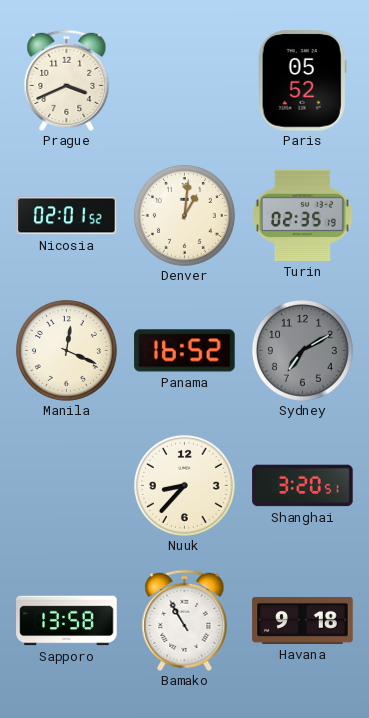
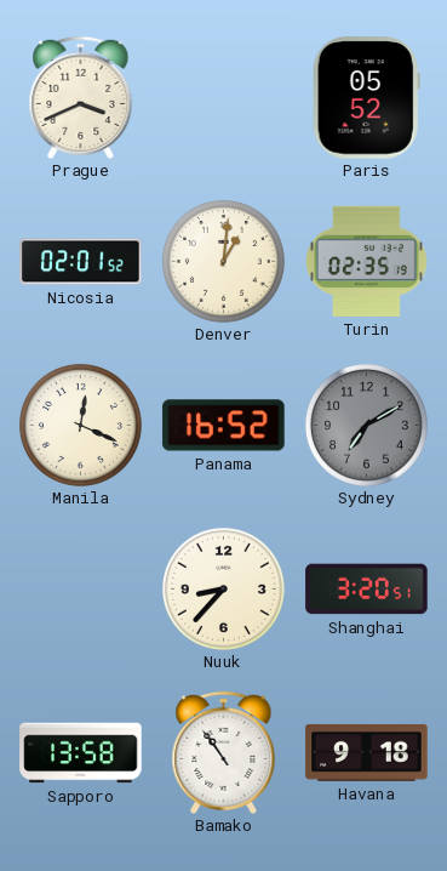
Bamako: 10:55 -> 10:54 (224, 752)
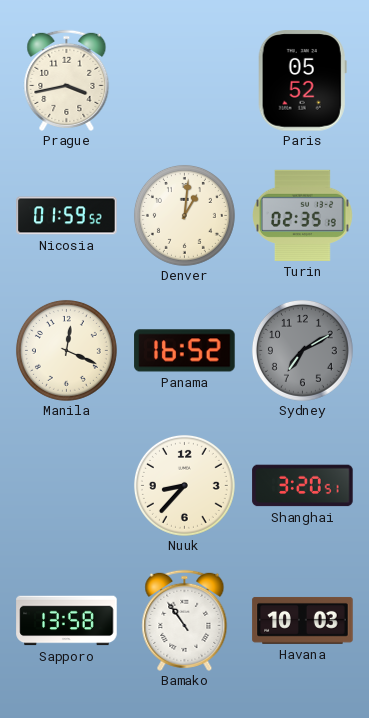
Prague: 3:41 -> 3:43 (67, 80)
Nicosia: 02:01 -> 01:59 (67, 216)
Havana: 9:18 -> 10:03 (303, 620)
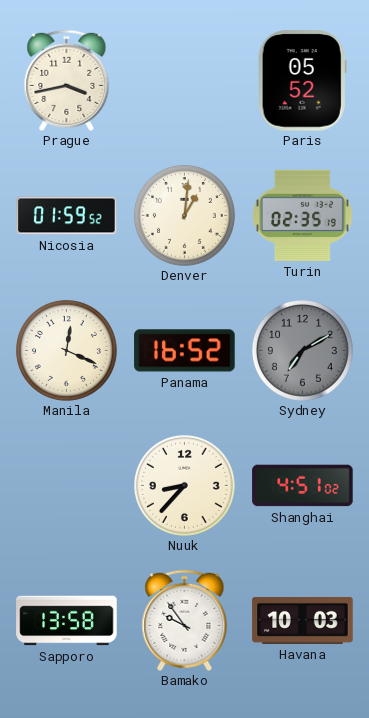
Shanghai: 3:20 -> 4:51 (303, 486)
Bamako: 10:54 -> 9:54 (185, 620)
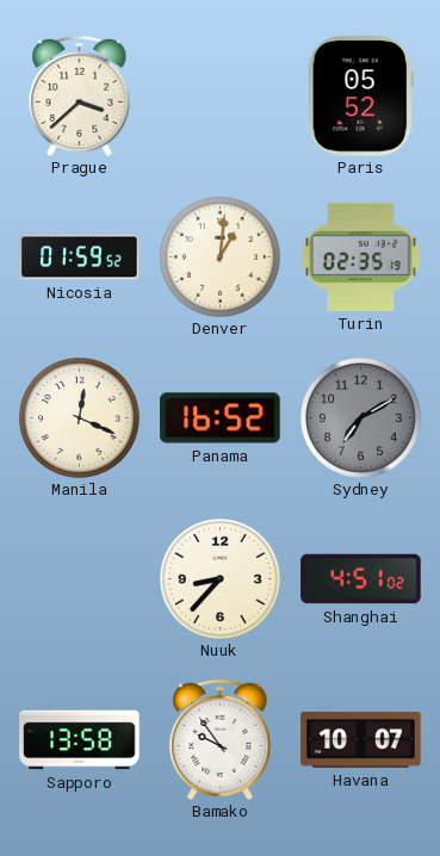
Prague: 3:43 -> 3:38 (80, 95)
Havana: 10:03 -> 10:07 (361, 739)
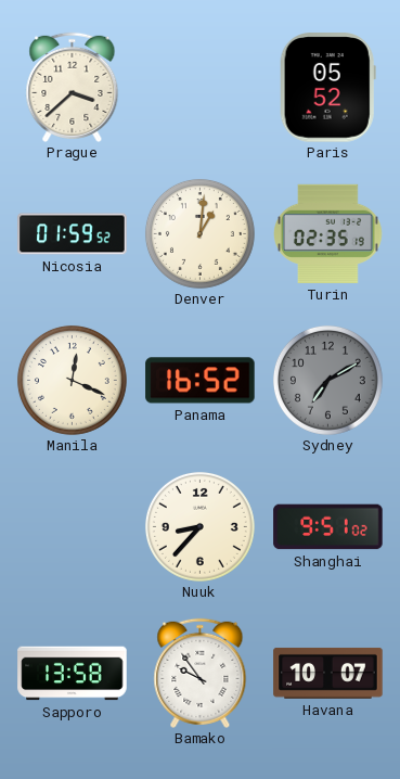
Shanghai: 4:51 -> 9:51 (328, 527)
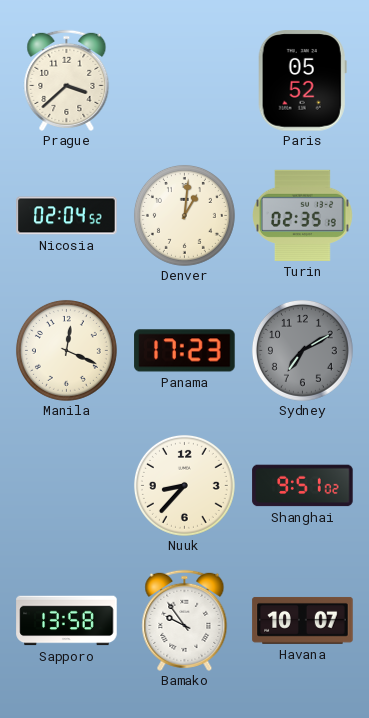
Nicosia: 01:59 -> 02:04 (67, 216)
Panama: 16:52 -> 17:23 (185, 351)
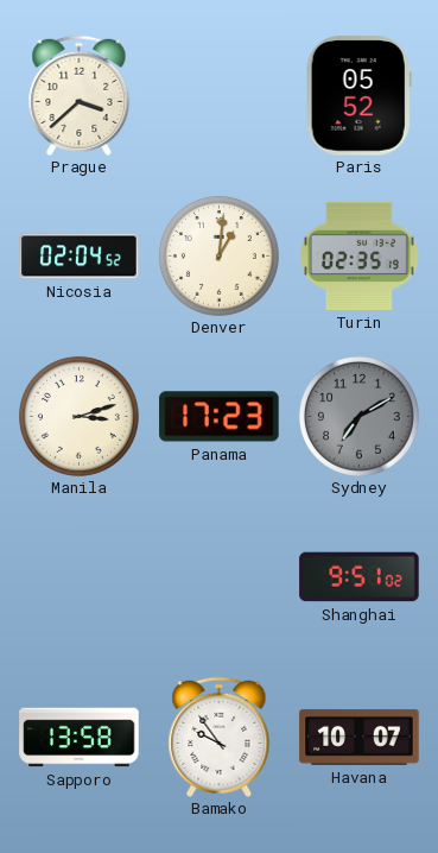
Manila: 12:19 -> 3:12 (78, 416)
Nuuk: 8:37 -> none (184, 485)
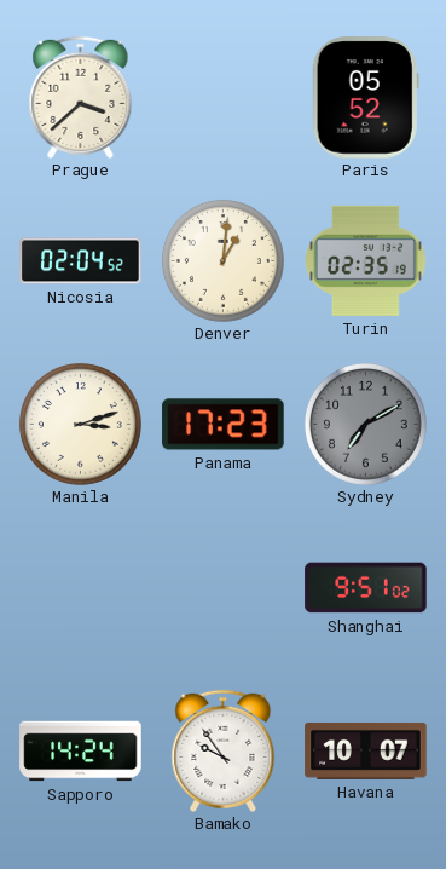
Sapporo: 13:58 -> 14:24 (81, 752)
